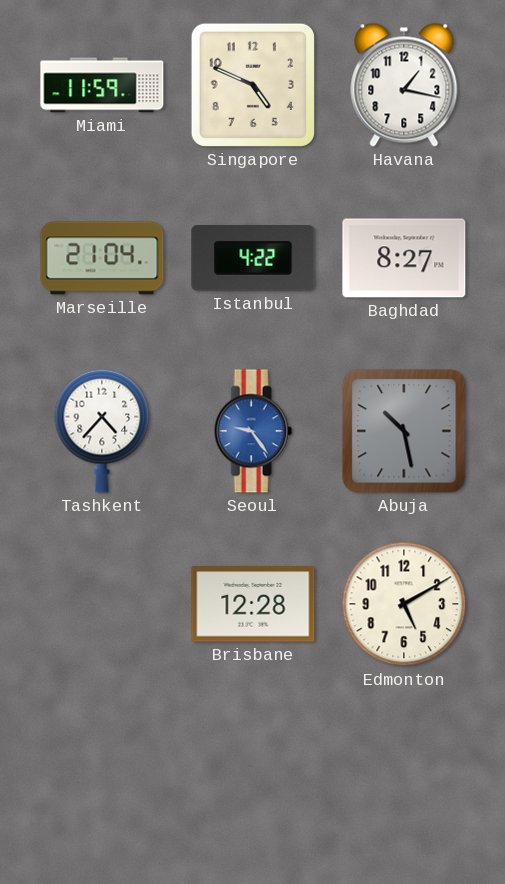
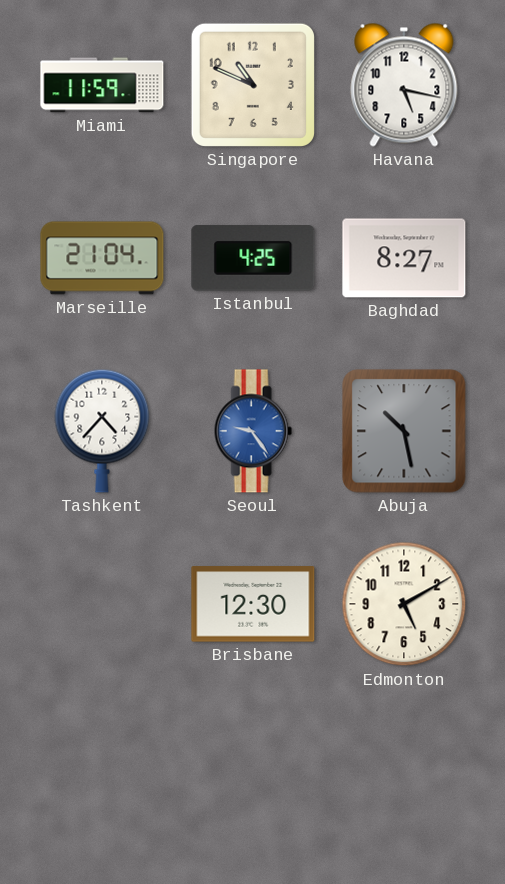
Singapore: 4:49 -> 10:49 (253, 85)
Havana: 1:17 -> 5:17 (404, 85)
Istanbul: 4:22 -> 4:25 (253, 258)
Brisbane: 12:28 -> 12:30 (253, 604)
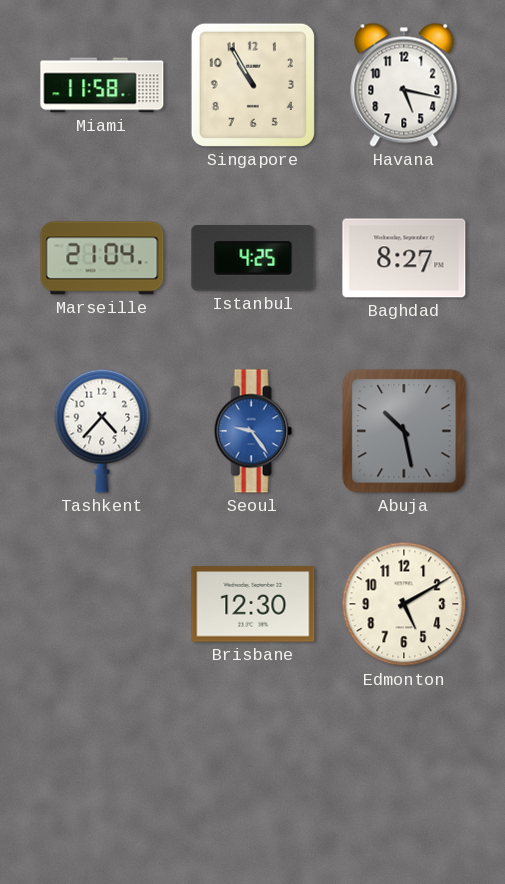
Miami: 11:59 -> 11:58 (102, 85)
Singapore: 10:49 -> 10:55 (253, 85)
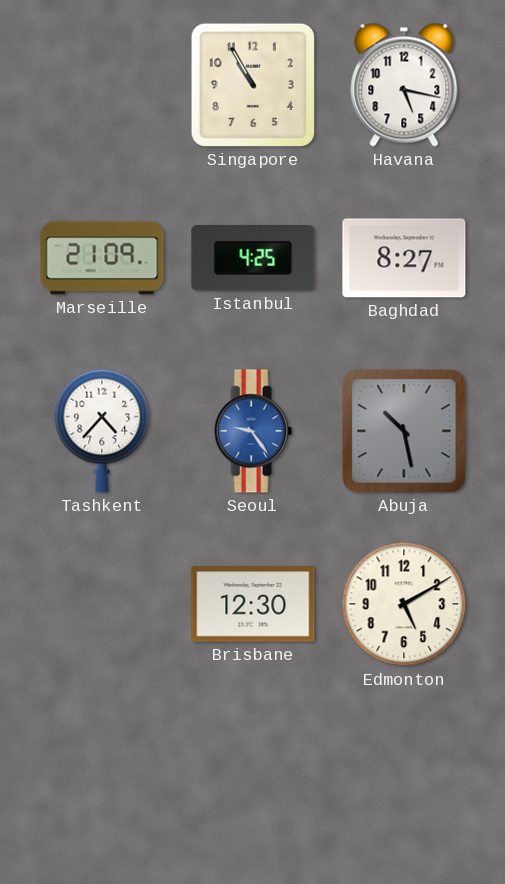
Miami: 11:58 -> none (102, 85)
Marseille: 21:04 -> 21:09 (102, 258)
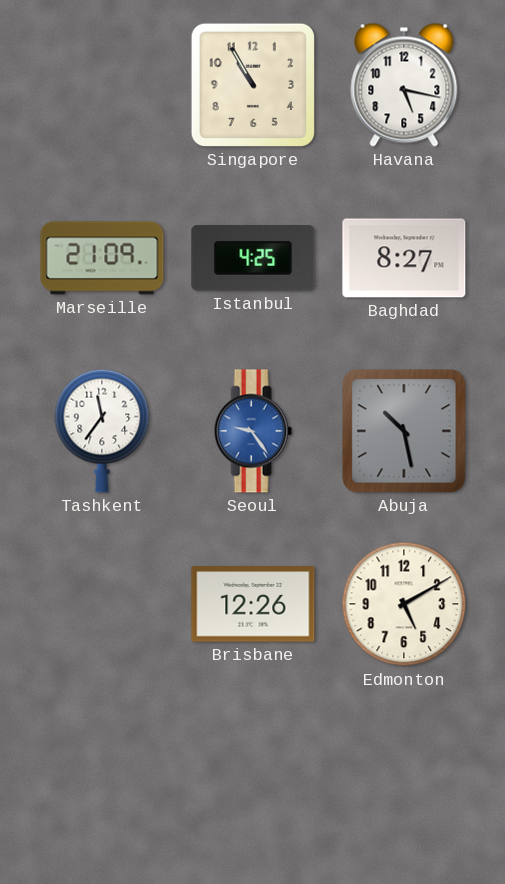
Tashkent: 4:37 -> 11:36 (102, 431)
Brisbane: 12:30 -> 12:26 (253, 604)
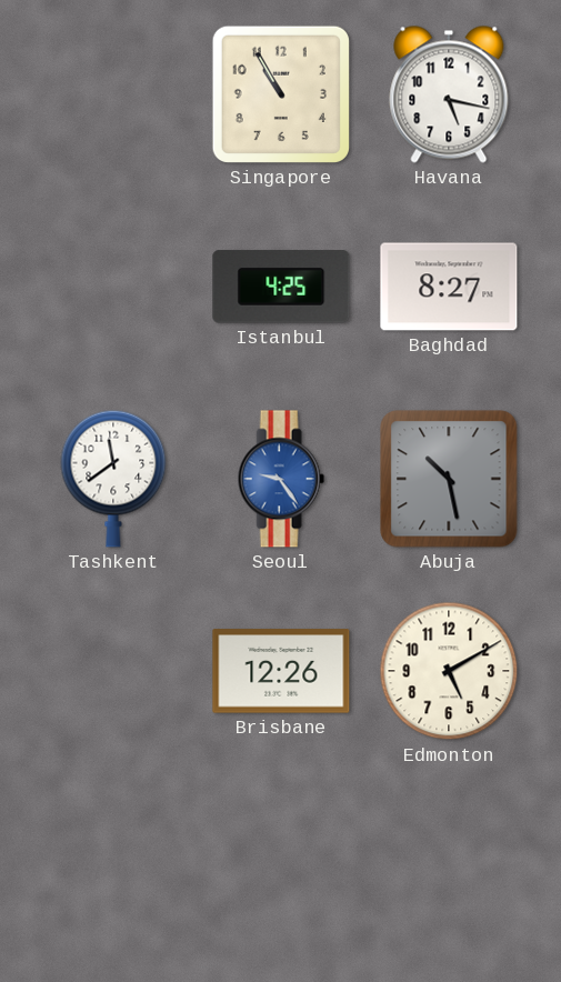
Marseille: 21:09 -> none (102, 258)
Tashkent: 11:36 -> 11:39 (113, 479)
